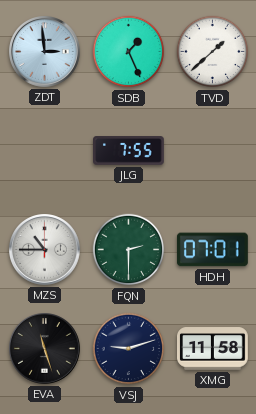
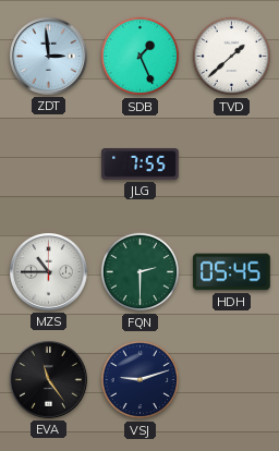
HDH: 07:01 -> 05:45 (231, 272)
EVA: 11:27 -> 11:24 (49, 380)
XMG: 11:58 -> none (213, 349)
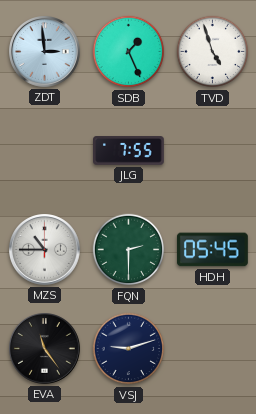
TVD: 1:38 -> 4:57 (213, 52)
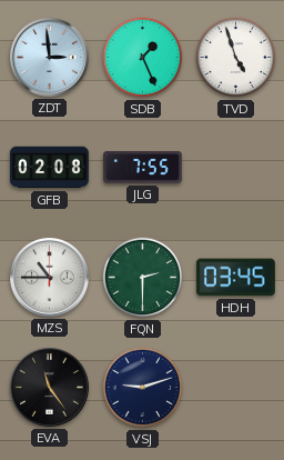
GFB: none -> 02:08 (50, 168)
HDH: 05:45 -> 03:45 (235, 278)
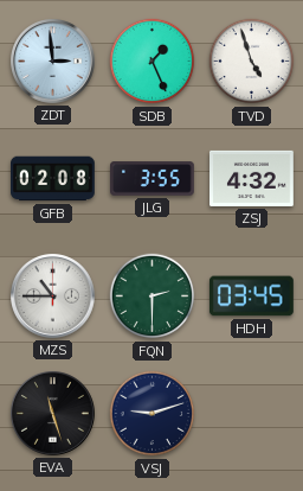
JLG: 7:55 -> 3:55 (153, 179)
ZSJ: none -> 4:32 (252, 178)
EVA: 11:24 -> 11:27 (53, 414)
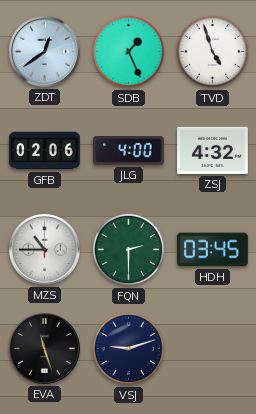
ZDT: 2:59 -> 12:39 (45, 52)
GFB: 02:08 -> 02:06 (45, 151)
JLG: 3:55 -> 4:00 (129, 151)
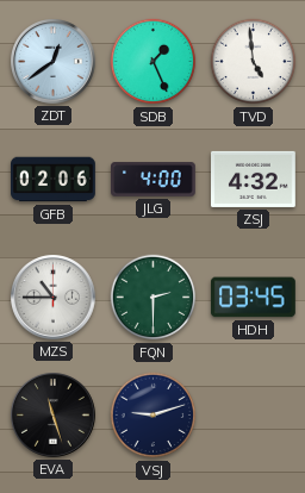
TVD: 4:57 -> 4:59 (254, 62)
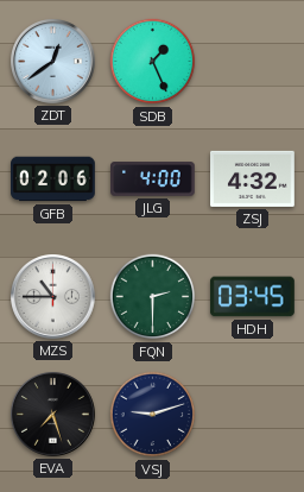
TVD: 4:59 -> none (254, 62)
EVA: 11:27 -> 7:27 (53, 415)
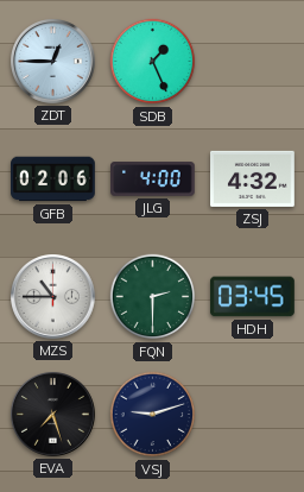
ZDT: 12:39 -> 12:45 (53, 62)
